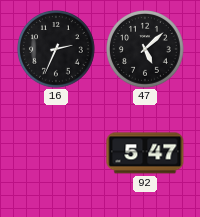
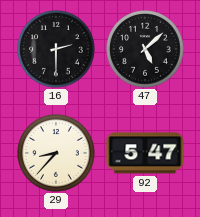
16: 2:34 -> 2:30 (57, 50)
29: none -> 8:37 (57, 154)
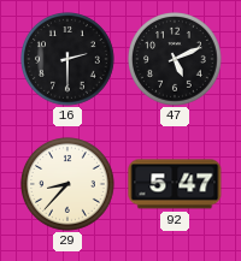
47: 5:08 -> 5:11 (176, 60)
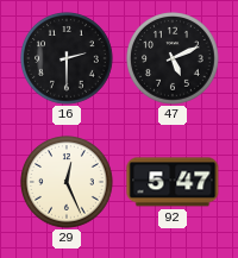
29: 8:37 -> 12:26 (68, 183)
